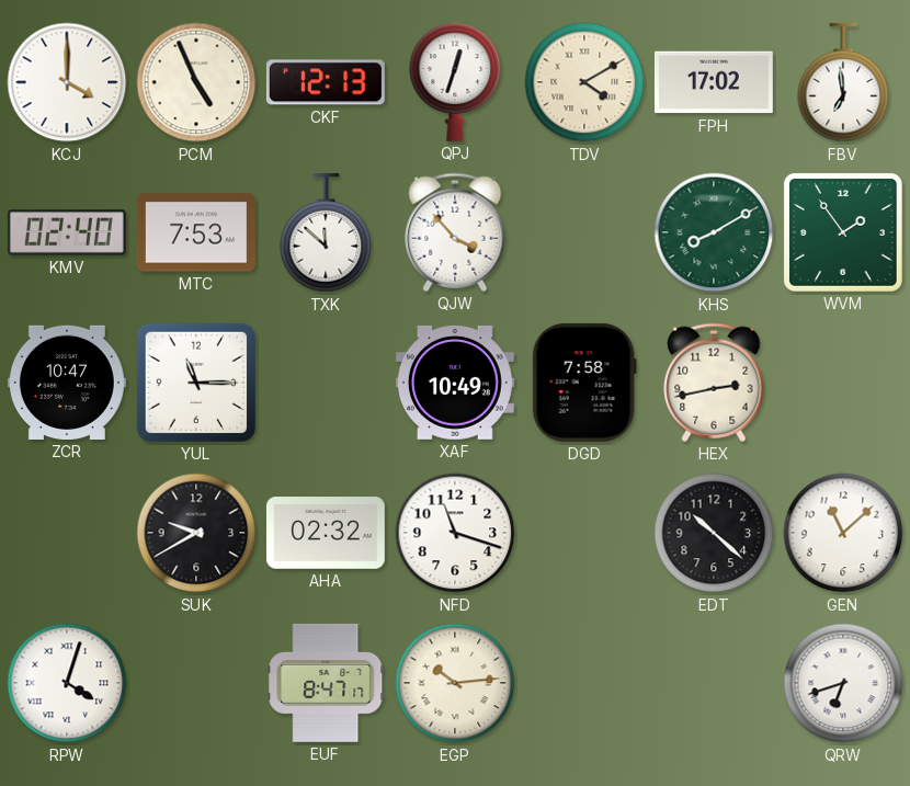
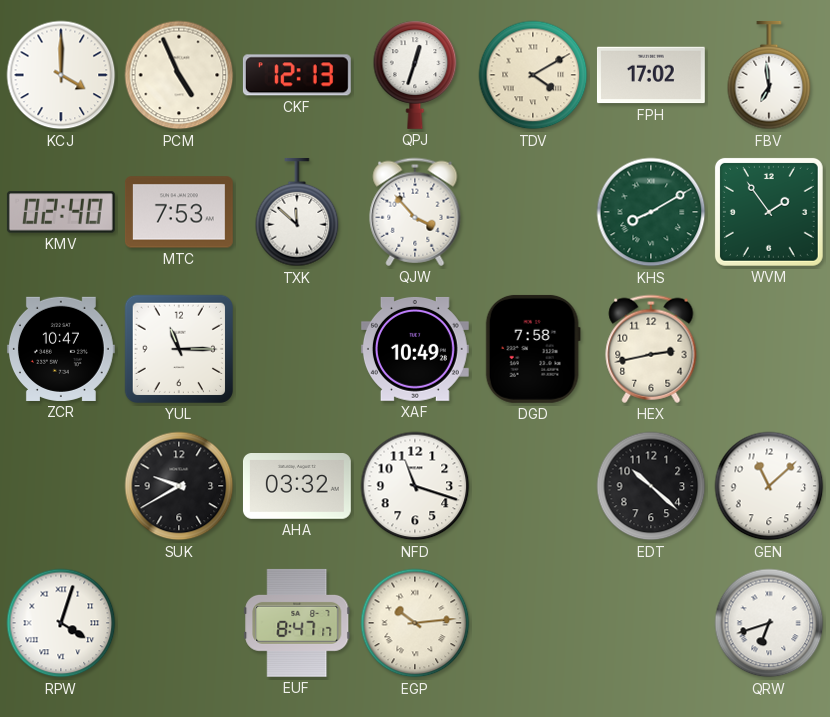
AHA: 02:32 -> 03:32 (297, 487)
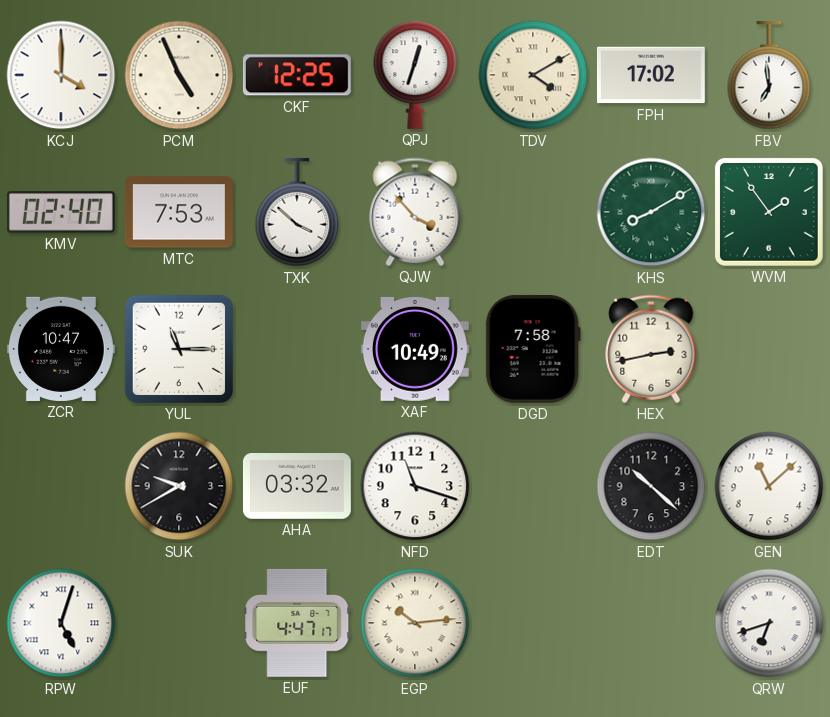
CKF: 12:13 -> 12:25 (297, 75)
TXK: 11:52 -> 3:52 (297, 212)
RPW: 4:03 -> 5:03 (61, 623)
EUF: 8:47 -> 4:47 (297, 623)
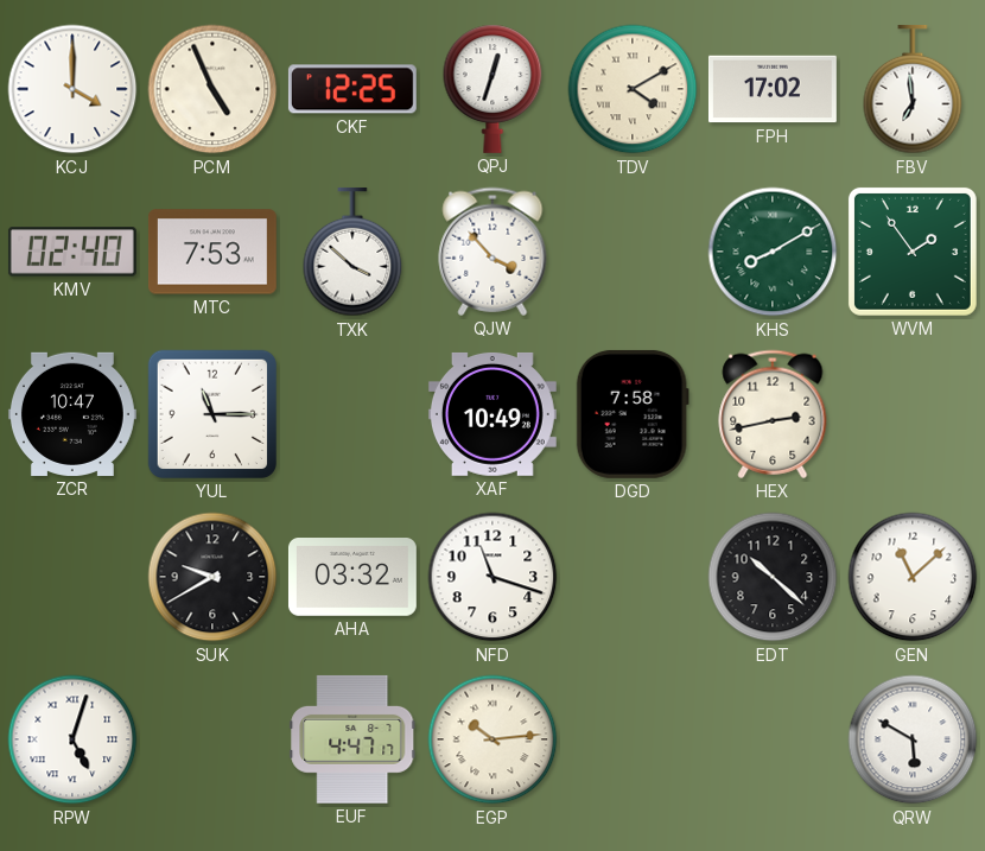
QRW: 6:42 -> 5:50 (913, 739)
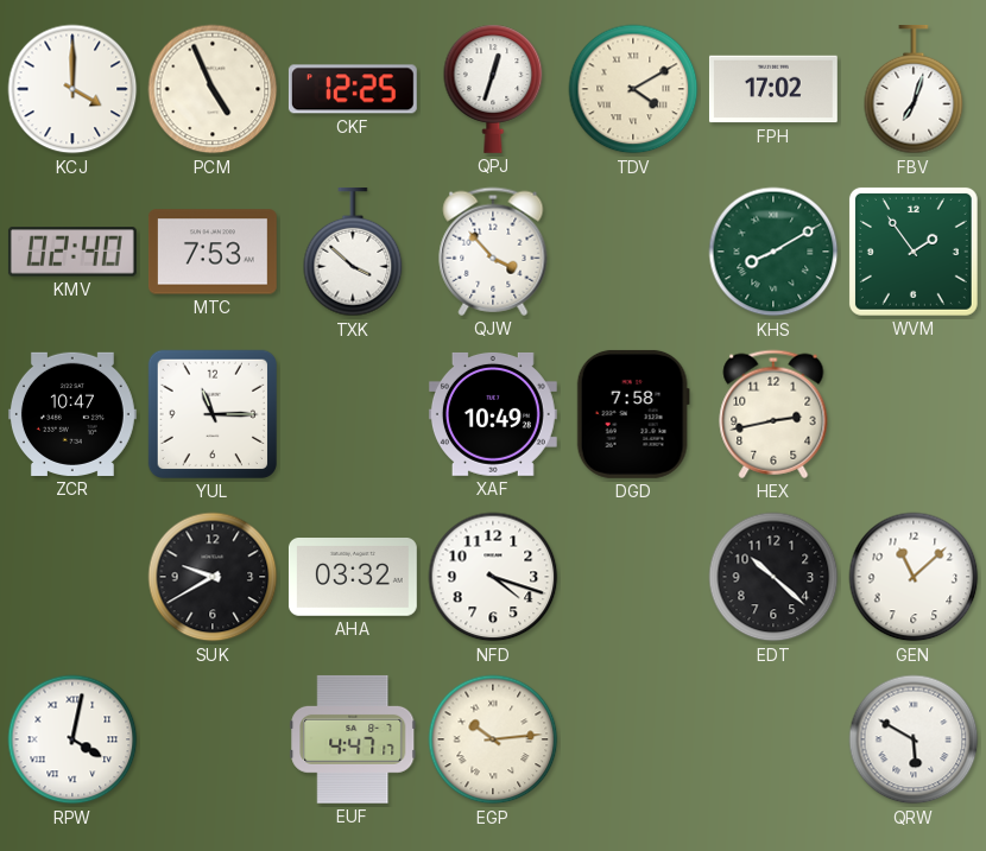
FBV: 6:59 -> 7:03 (914, 89)
NFD: 11:18 -> 4:18 (493, 577)
RPW: 5:03 -> 4:02 (72, 739)
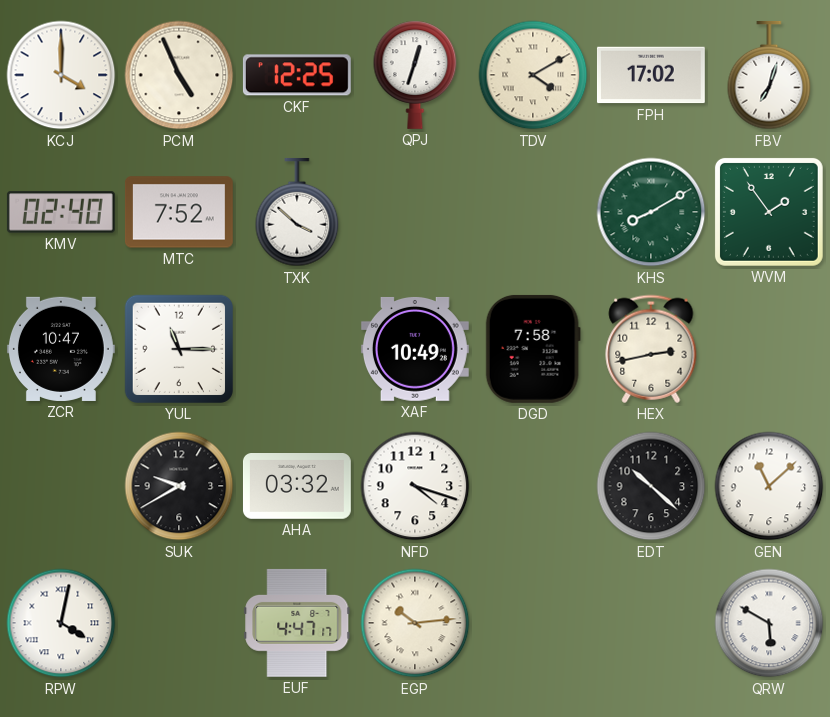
MTC: 7:53 -> 7:52 (179, 212)
QJW: 3:53 -> none (493, 252)
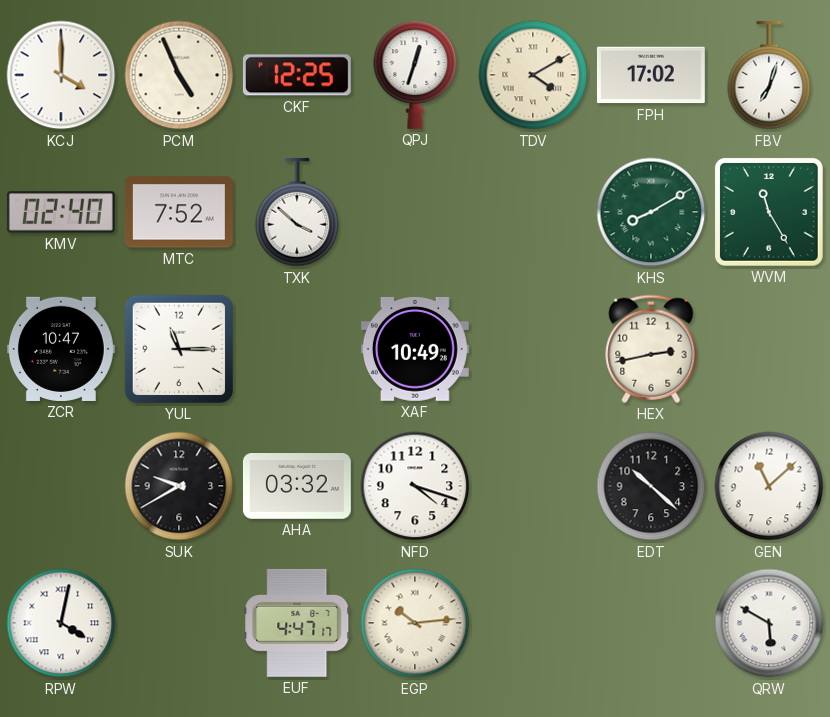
WVM: 1:54 -> 11:25 (769, 212)
DGD: 7:58 -> none (533, 349)
